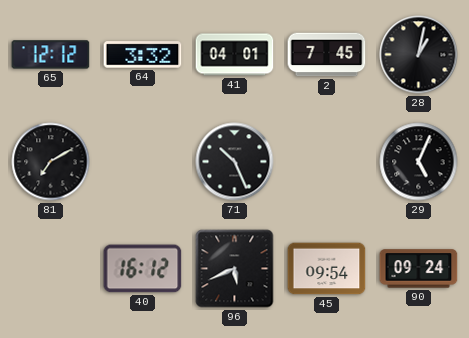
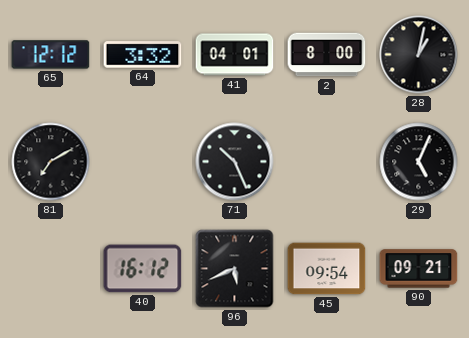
2: 7:45 -> 8:00 (327, 55)
90: 09:24 -> 09:21 (419, 269)
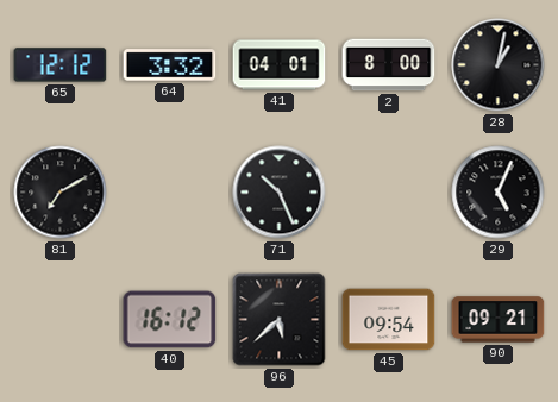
96: 5:41 -> 5:38 (280, 320)
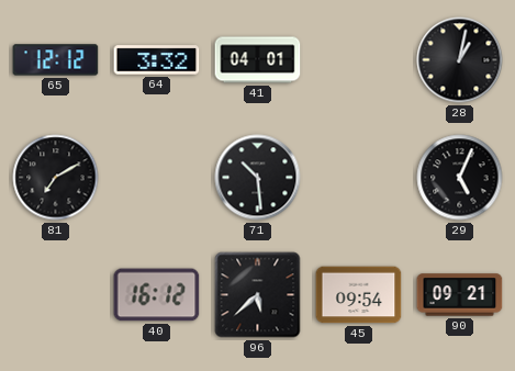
2: 8:00 -> none (389, 65)
71: 10:26 -> 10:29 (258, 178)
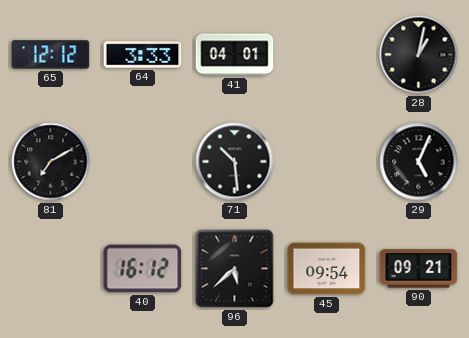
64: 3:32 -> 3:33 (143, 55)
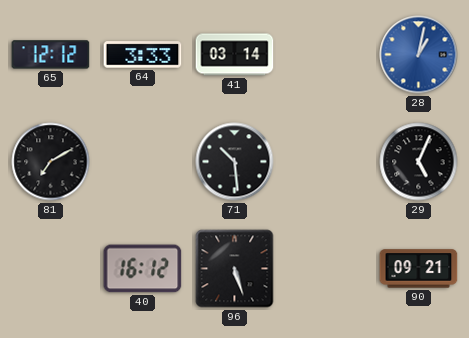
41: 04:01 -> 03:14 (235, 55)
28 dial: black -> blue (419, 55)
96: 5:38 -> 5:27 (235, 269)
45: 09:54 -> none (327, 269)
